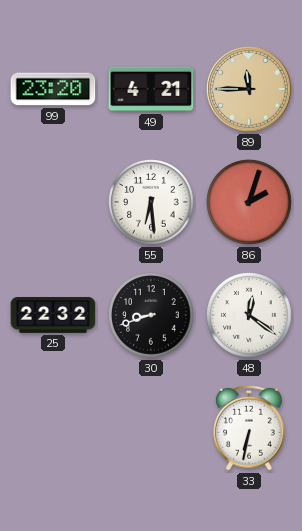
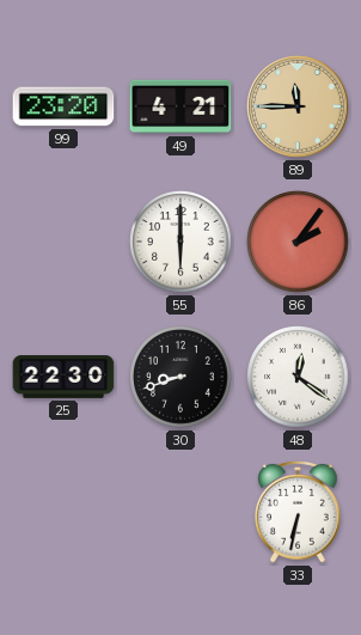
55: 6:29 -> 6:00 (180, 242)
86: 2:03 -> 2:06 (298, 242)
25: 22:32 -> 22:30 (63, 377)
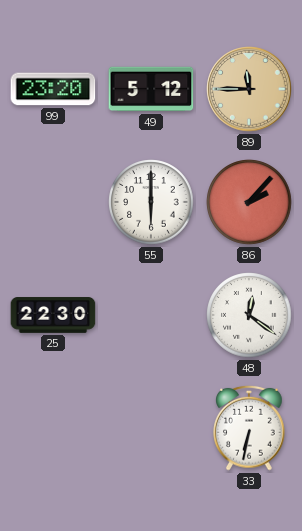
49: 4:21 -> 5:12 (151, 89)
86: 2:06 -> 2:07 (249, 202)
30: 8:42 -> none (180, 377)
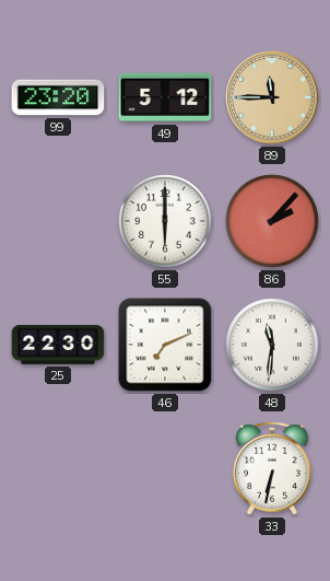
46: none -> 7:11 (165, 345)
48: 12:21 -> 11:31 (272, 345)
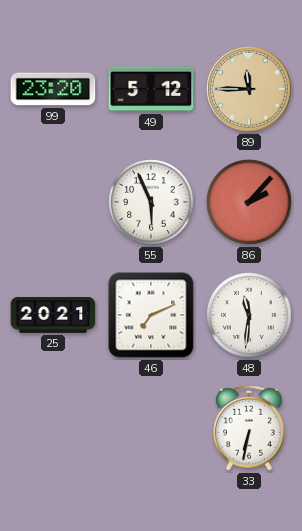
55: 6:00 -> 5:56 (151, 202)
25: 22:30 -> 20:21 (53, 315)
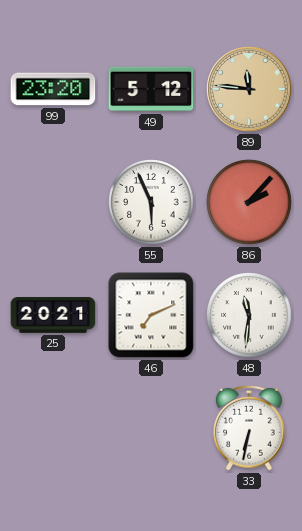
89: 11:45 -> 11:46 (249, 89)
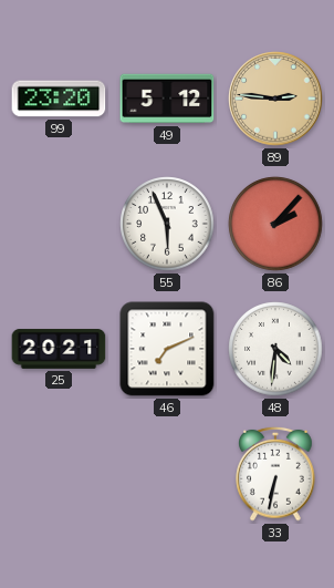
89: 11:46 -> 2:46 (275, 99)
48: 11:31 -> 4:31 (275, 349)
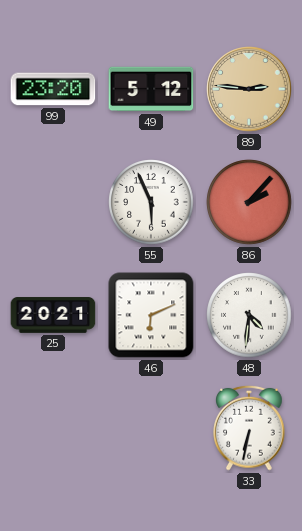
46: 7:11 -> 6:11 (151, 315)
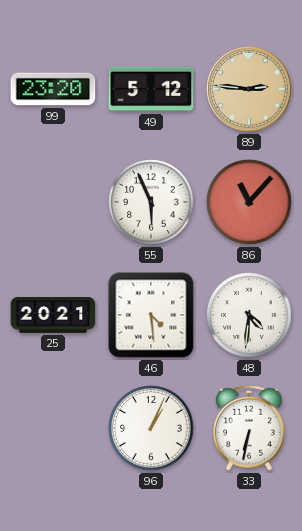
86: 2:07 -> 11:07 (249, 202)
46: 6:11 -> 4:29 (151, 315)
96: none -> 1:04 (151, 428)
